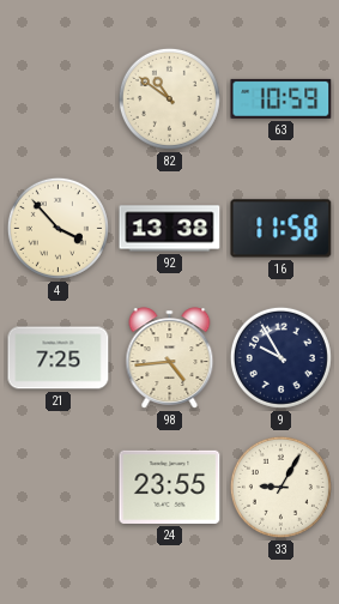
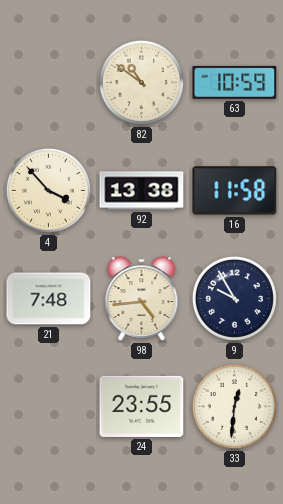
21: 7:25 -> 7:48 (49, 299)
33: 9:05 -> 12:31 (234, 406)
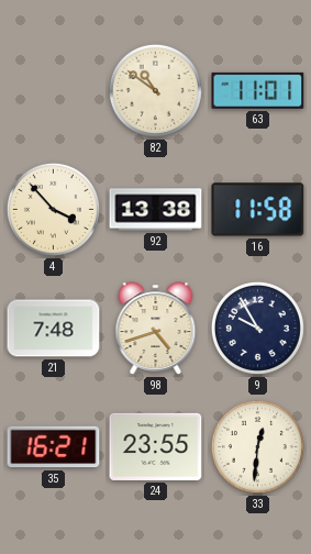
63: 10:59 -> 11:01 (258, 90)
98: 4:44 -> 4:42 (156, 329)
35: none -> 16:21 (54, 447)
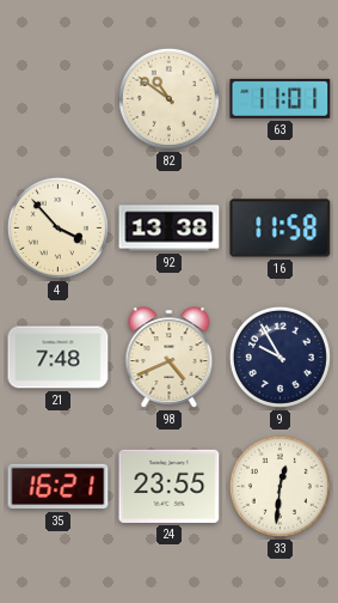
98: 4:42 -> 4:41 (170, 358)
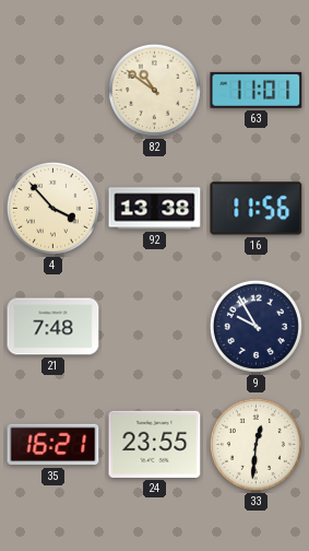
16: 11:58 -> 11:56 (257, 209)
98: 4:41 -> none (170, 358)
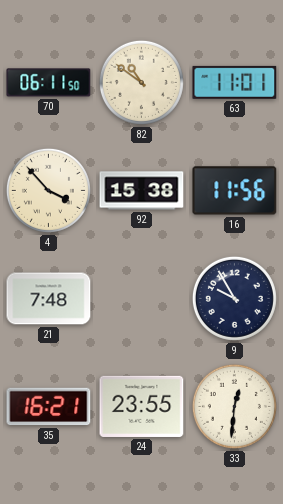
70: none -> 06:11 (49, 83)
92: 13:38 -> 15:38 (142, 191)
